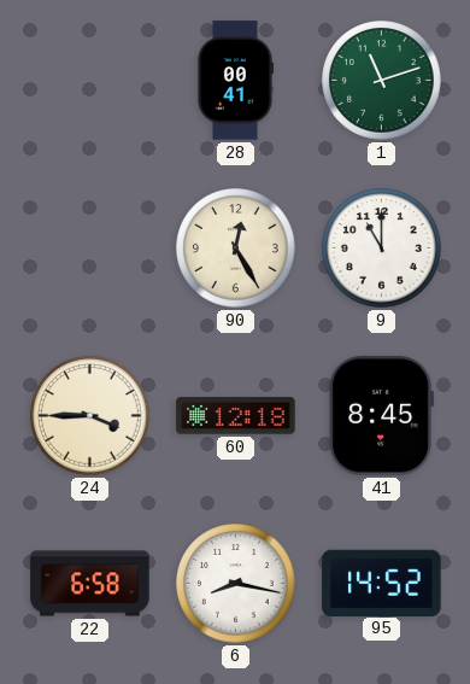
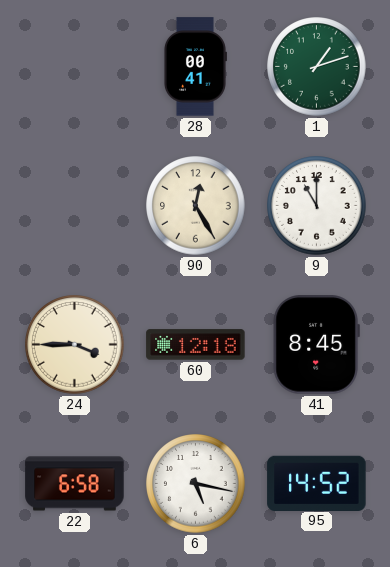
1: 11:12 -> 1:12 (317, 67)
6: 8:17 -> 5:17 (196, 484)
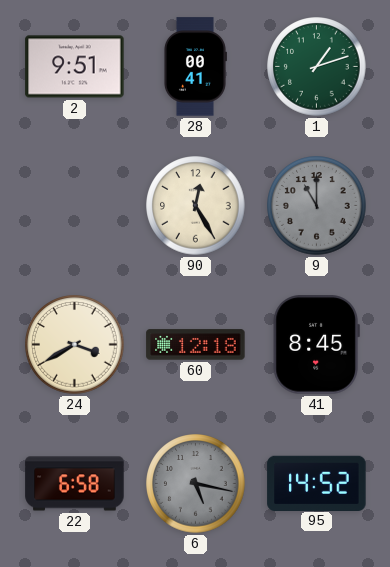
2: none -> 9:51 (75, 67)
9 dial: white -> grey (317, 206)
24: 3:45 -> 3:40 (75, 345)
6 dial: white -> grey (196, 484)
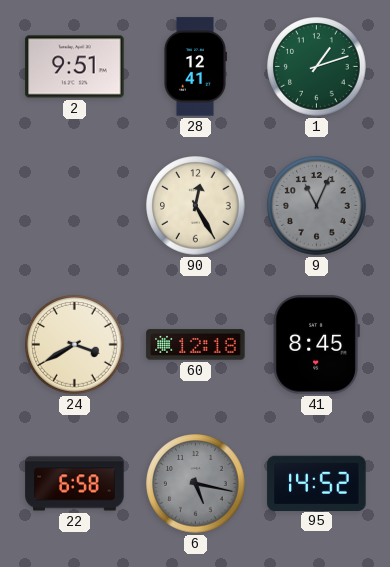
28: 00:41 -> 12:41 (195, 67)
9: 11:00 -> 11:04 (317, 206)
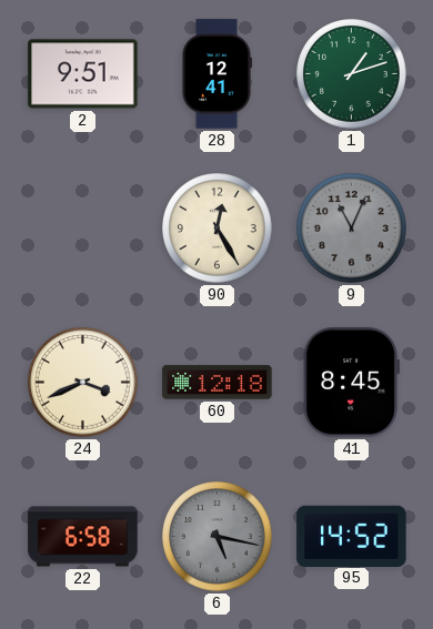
24: 3:40 -> 3:41 (83, 383)
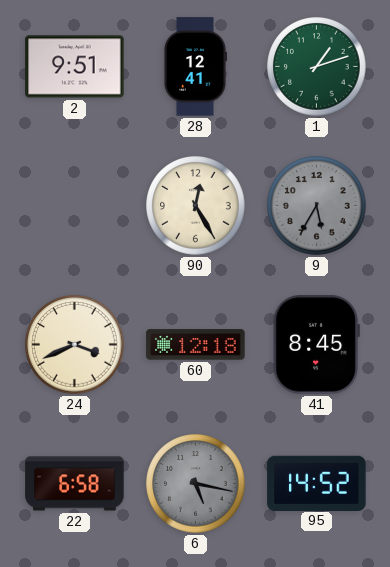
9: 11:04 -> 5:35 (317, 206)
